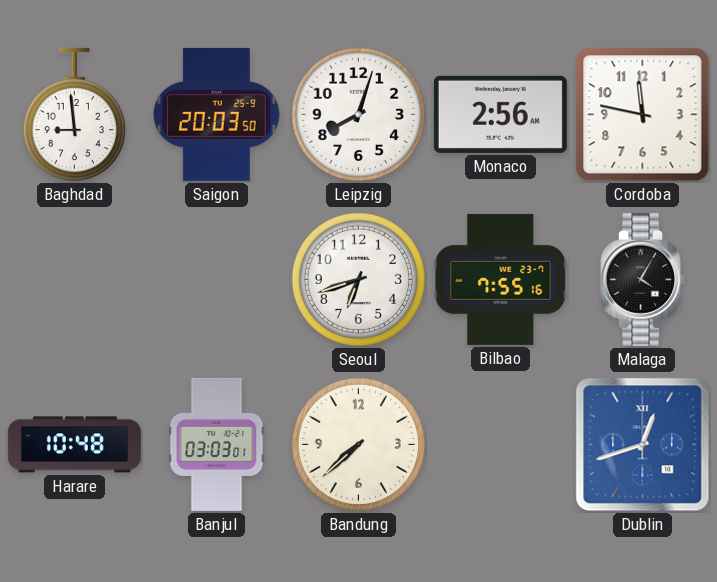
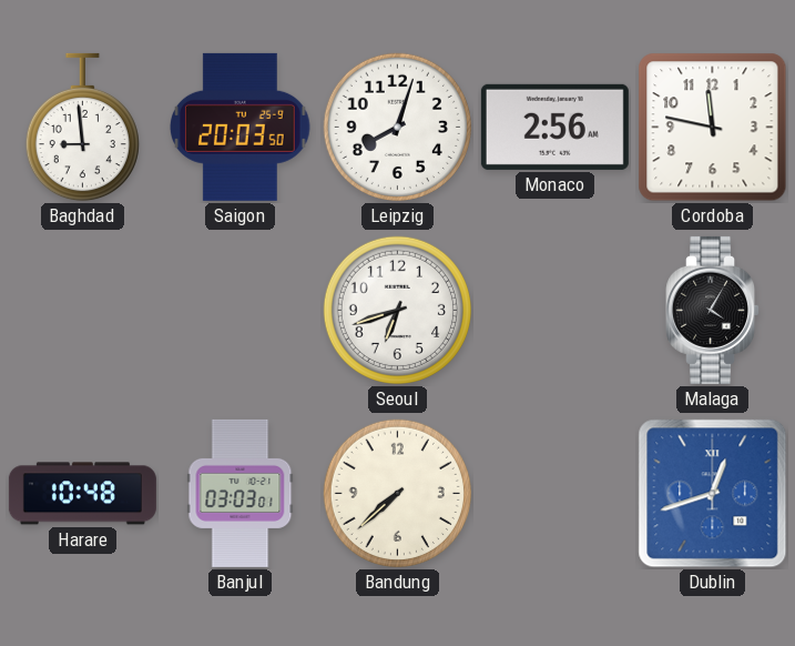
Bilbao: 7:55 -> none (501, 279)
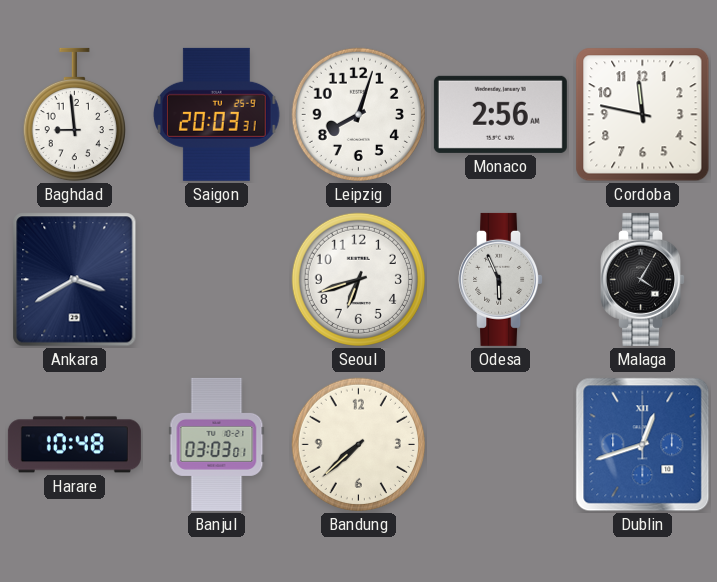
Saigon: 20:03:50 -> 20:03:31 (217, 114)
Ankara: none -> 3:40 (75, 280)
Odesa: none -> 5:56 (501, 279)
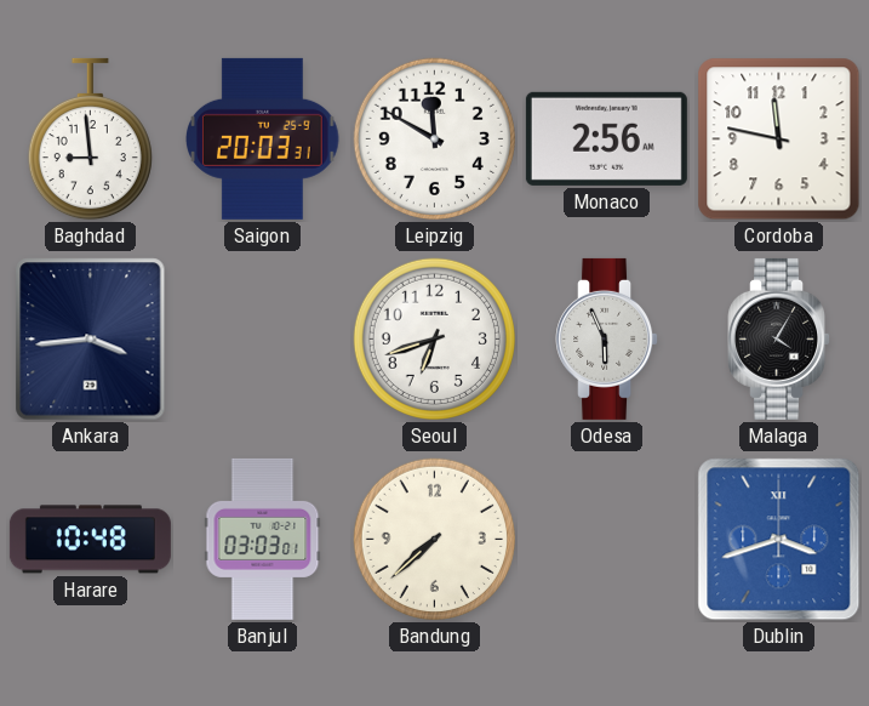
Leipzig: 8:03 -> 11:50 (434, 138)
Ankara: 3:40 -> 3:44 (91, 340)
Dublin: 12:42 -> 3:42 (779, 540)
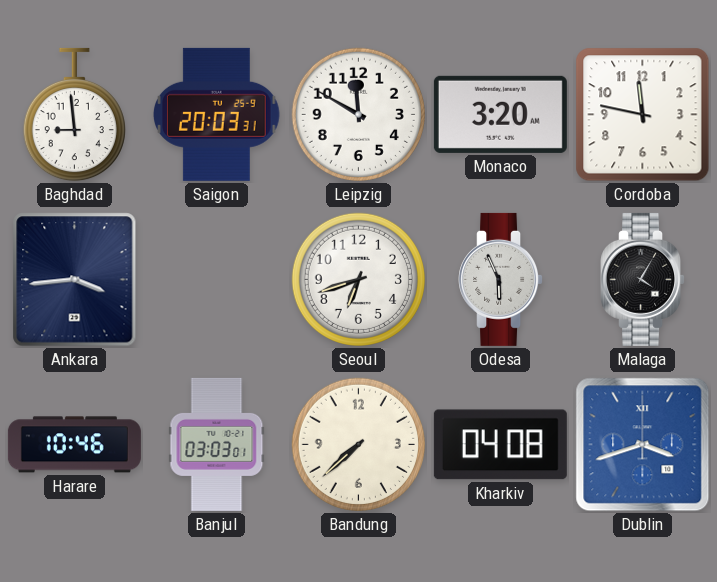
Monaco: 2:56 -> 3:20 (500, 114)
Harare: 10:48 -> 10:46 (74, 445)
Kharkiv: none -> 04:08 (500, 445)
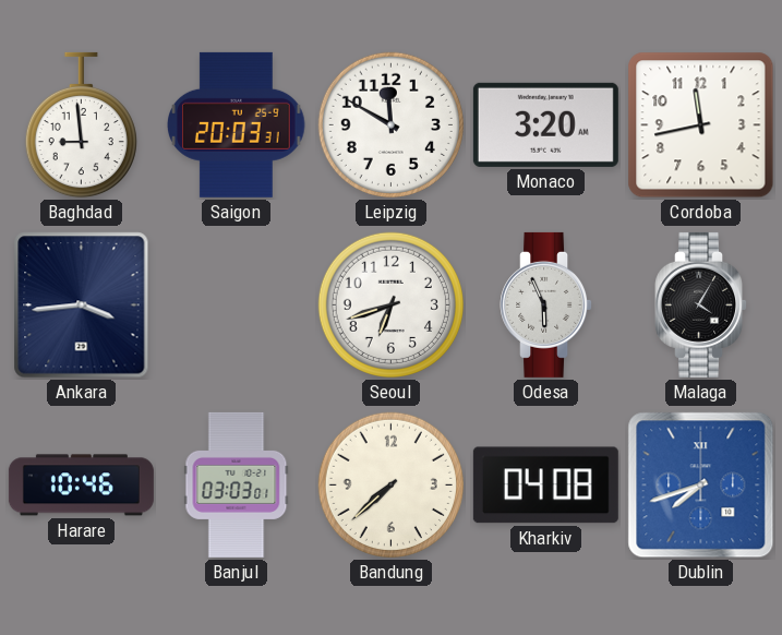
Cordoba: 11:47 -> 11:43 (701, 125)
Dublin: 3:42 -> 7:42 (701, 486)
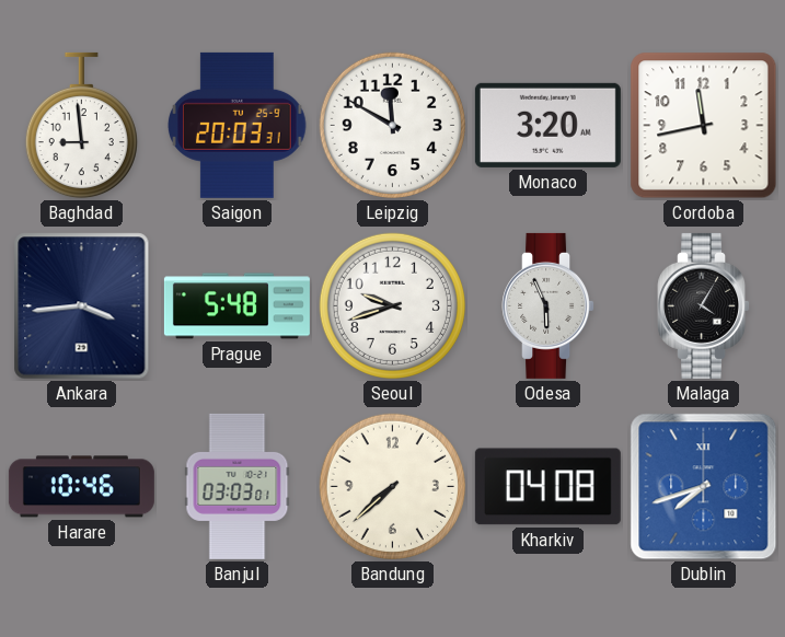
Prague: none -> 5:48 (236, 306)
Seoul: 6:42 -> 9:42 (392, 305)
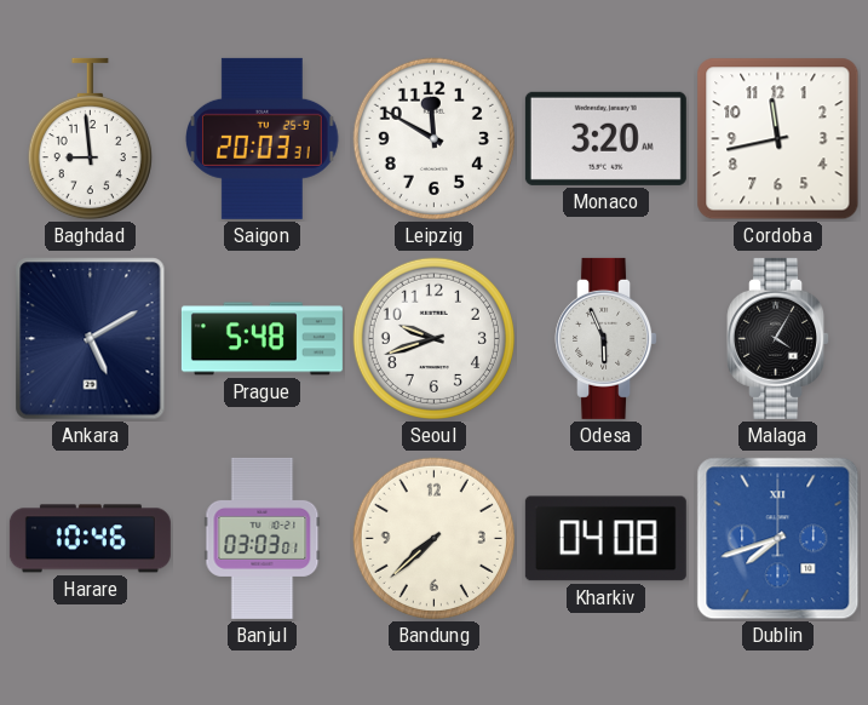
Ankara: 3:44 -> 5:10 (91, 339)
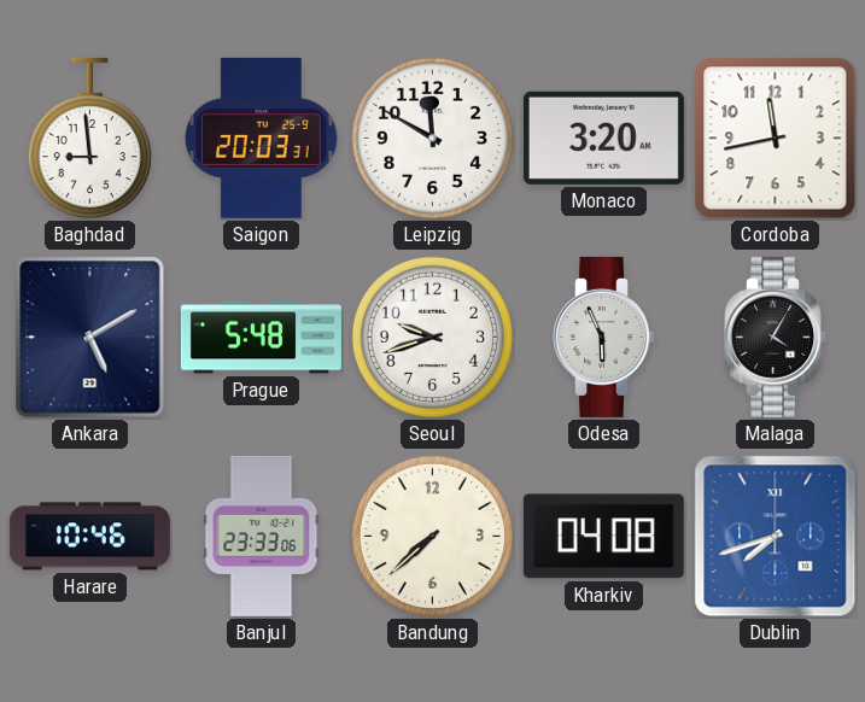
Banjul: 03:03 -> 23:33 (262, 536)
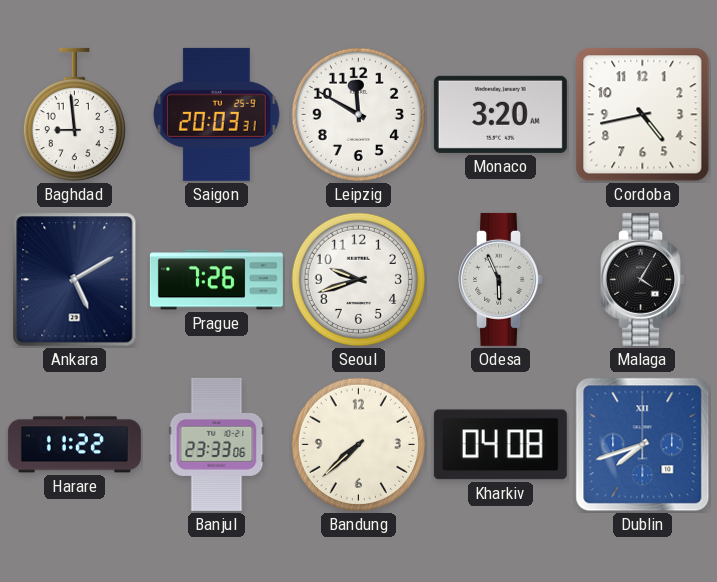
Cordoba: 11:43 -> 4:43 (643, 115)
Prague: 5:48 -> 7:26 (216, 280)
Harare: 10:46 -> 11:22 (74, 445)
